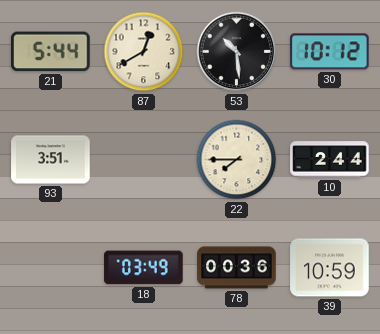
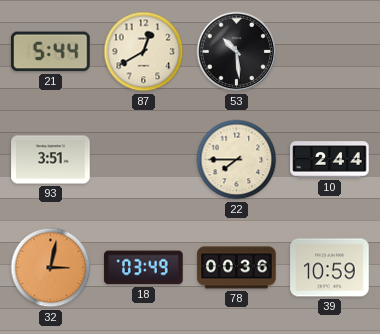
30: 10:12 -> none (330, 52)
32: none -> 3:02 (51, 268)
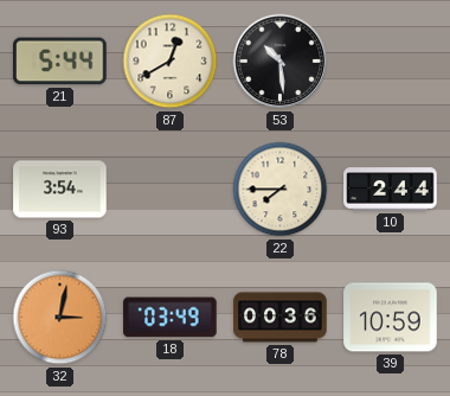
93: 3:51 -> 3:54 (60, 190)
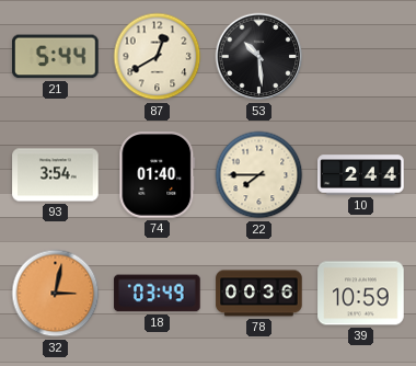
74: none -> 01:40 (158, 175)
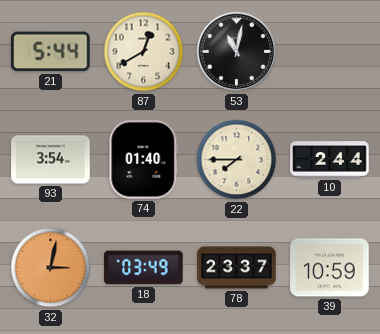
53: 10:29 -> 11:02 (237, 52)
78: 00:36 -> 23:37 (237, 268)
